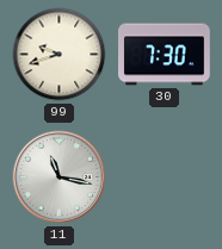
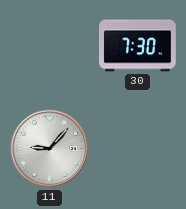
99: 9:42 -> none (60, 55)
11: 11:17 -> 9:07 (50, 149)
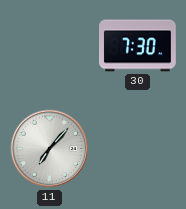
11: 9:07 -> 7:07 (50, 149)
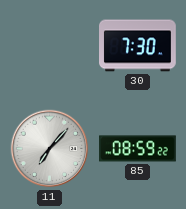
85: none -> 08:59 (138, 149)
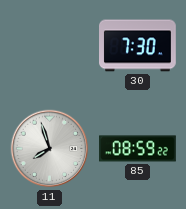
11: 7:07 -> 7:57 (50, 149)
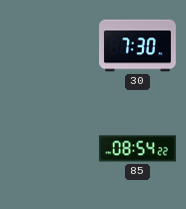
11: 7:57 -> none (50, 149)
85: 08:59 -> 08:54 (138, 149)
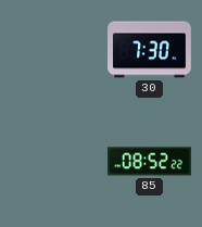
85: 08:54 -> 08:52 (150, 162)
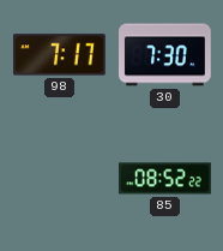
98: none -> 7:17 (59, 55)
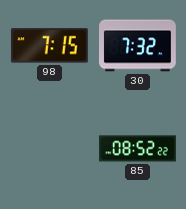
98: 7:17 -> 7:15 (49, 46)
30: 7:30 -> 7:32 (138, 46)
